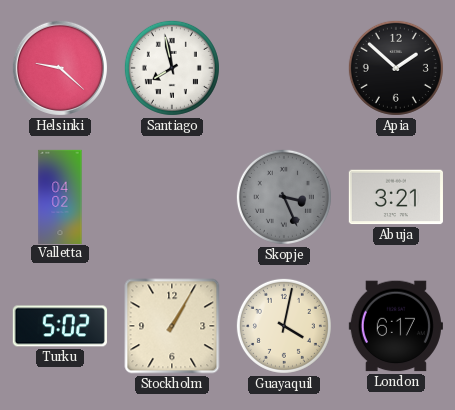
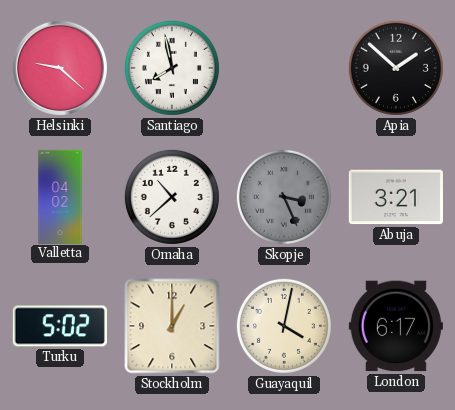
Omaha: none -> 10:38 (172, 197)
Stockholm: 1:05 -> 1:00 (172, 326)
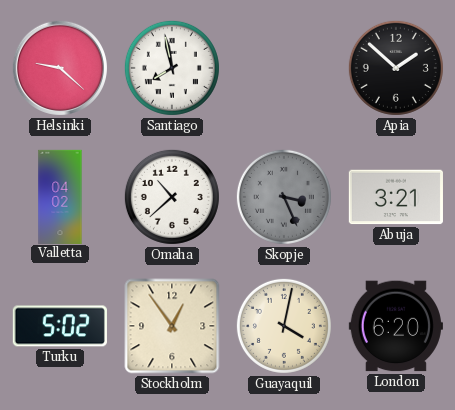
Stockholm: 1:00 -> 12:54 (172, 326)
London: 6:17 -> 6:20 (396, 326)
